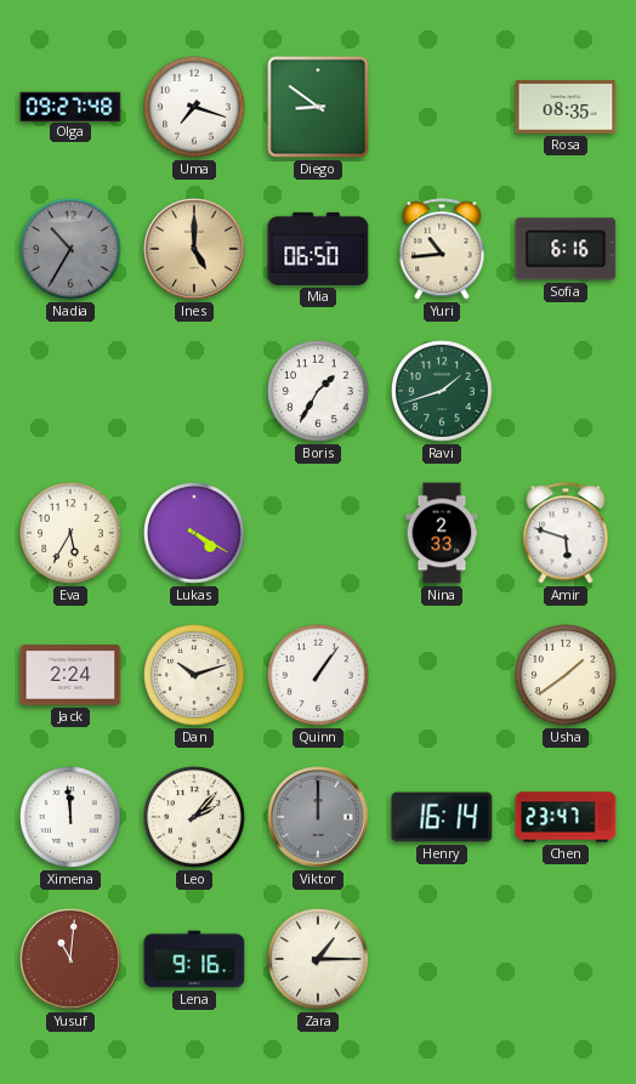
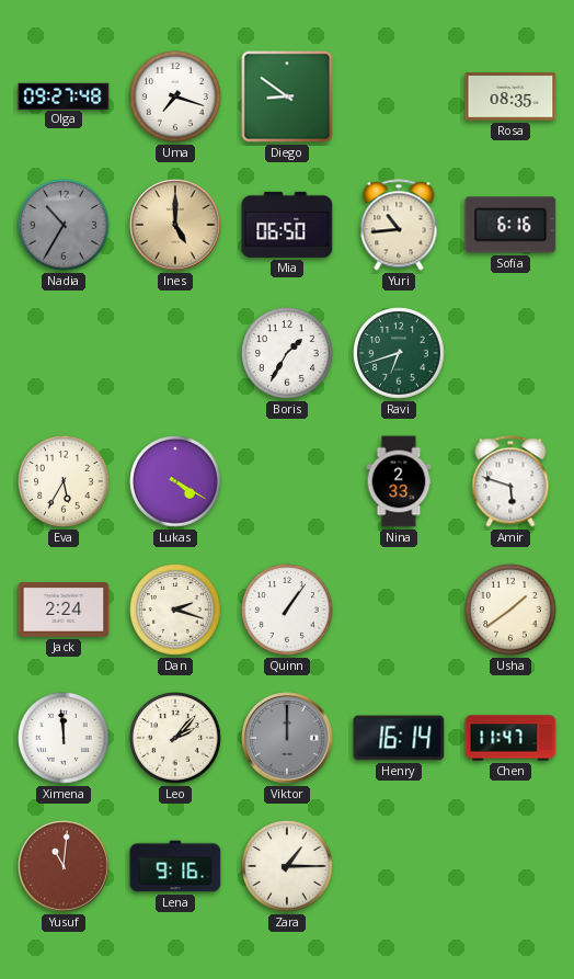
Ravi: 1:42 -> 6:42 (400, 354)
Dan: 10:12 -> 2:18 (176, 611)
Chen: 23:47 -> 11:47 (510, 738)
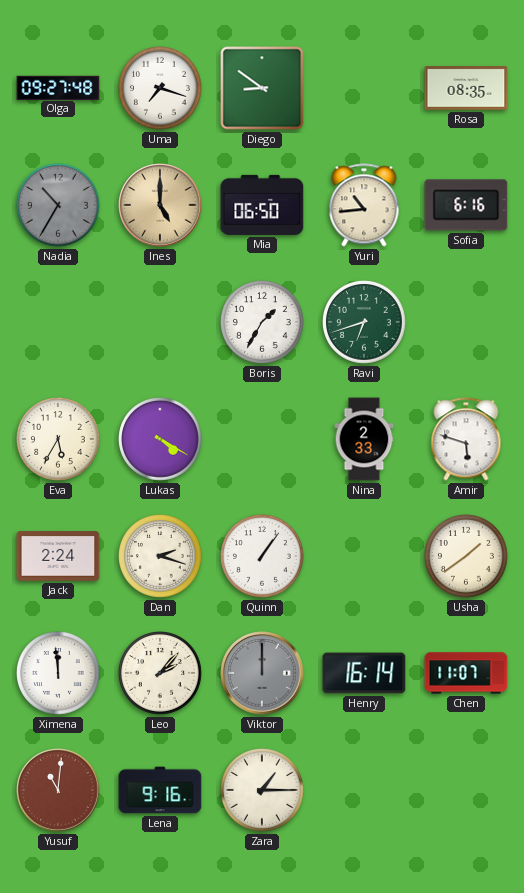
Chen: 11:47 -> 11:07 (466, 673)
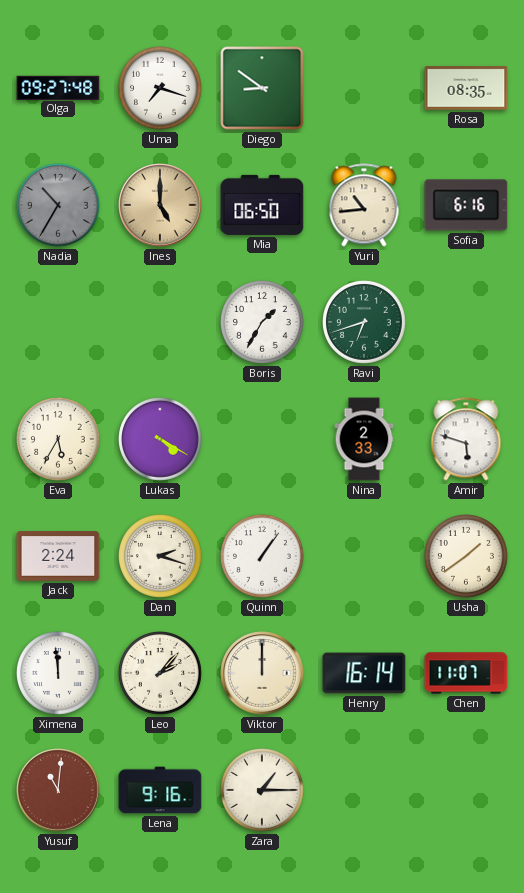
Viktor dial: grey -> cream (262, 673)
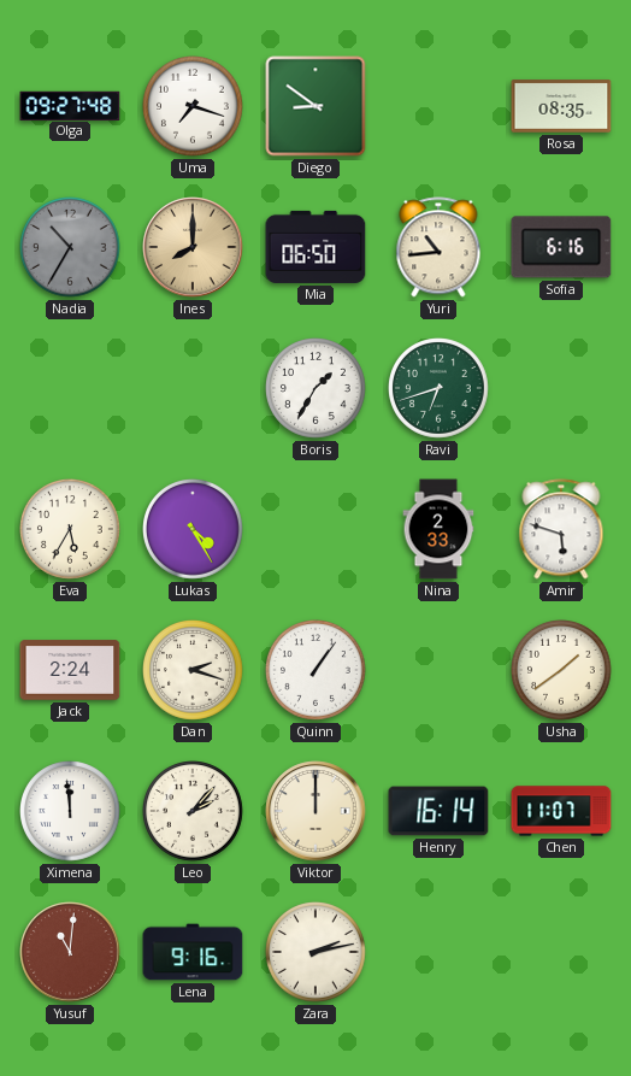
Ines: 5:00 -> 8:00 (193, 247)
Lukas: 4:20 -> 4:25 (194, 530)
Zara: 1:15 -> 2:13 (317, 953)
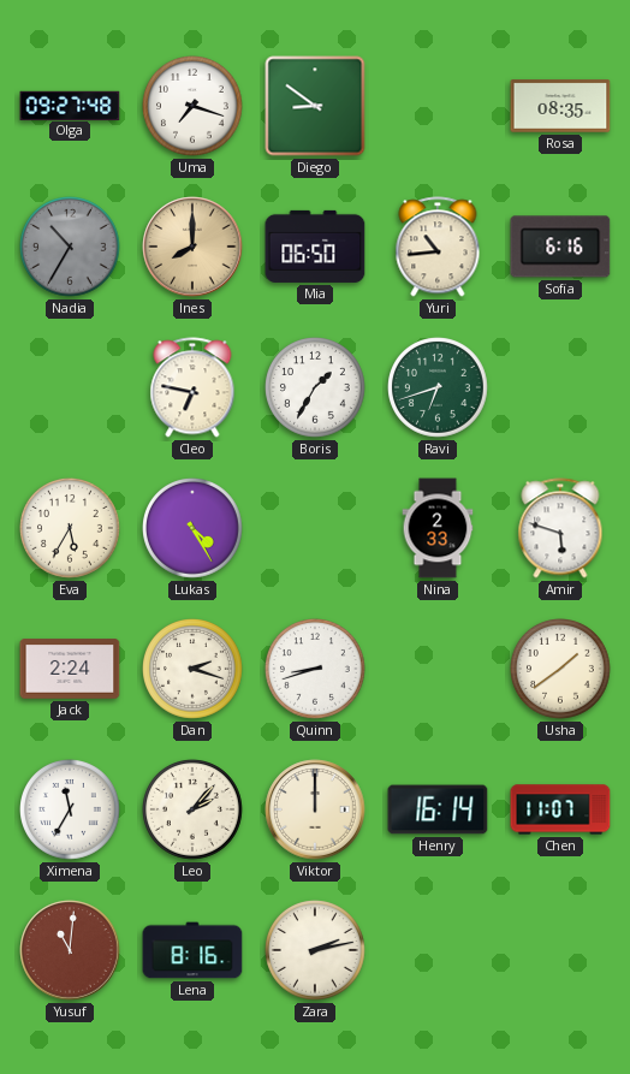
Cleo: none -> 6:47 (192, 387)
Quinn: 1:06 -> 8:42 (316, 670)
Ximena: 11:59 -> 11:35 (71, 811)
Lena: 9:16 -> 8:16 (192, 950)
